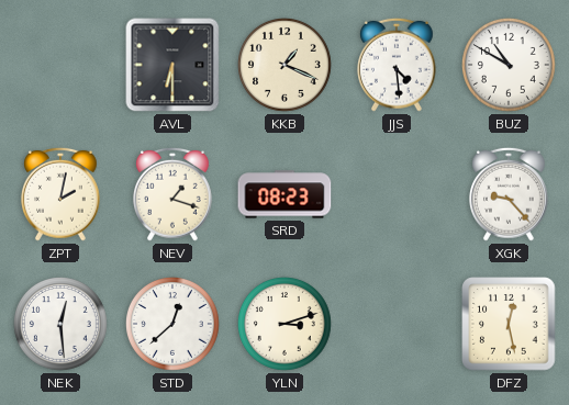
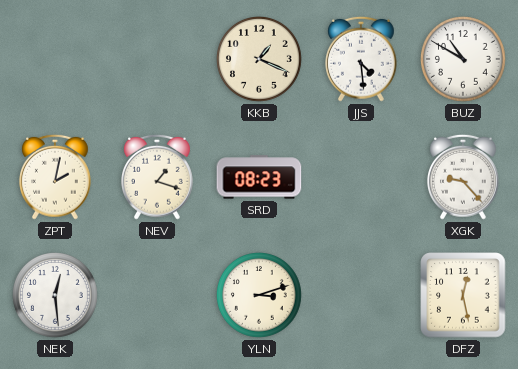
AVL: 6:30 -> none (172, 65)
STD: 12:38 -> none (174, 325)
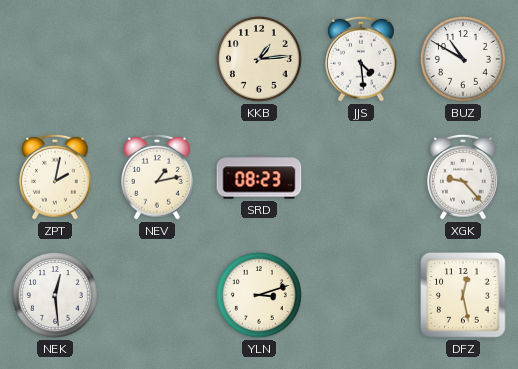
KKB: 1:19 -> 1:14 (260, 60)
NEV: 1:18 -> 1:13 (158, 177)
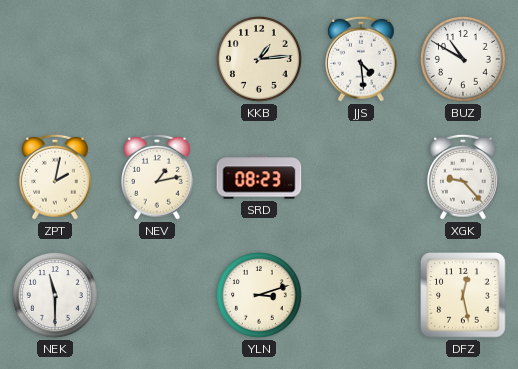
NEK: 12:29 -> 11:30 (56, 296)
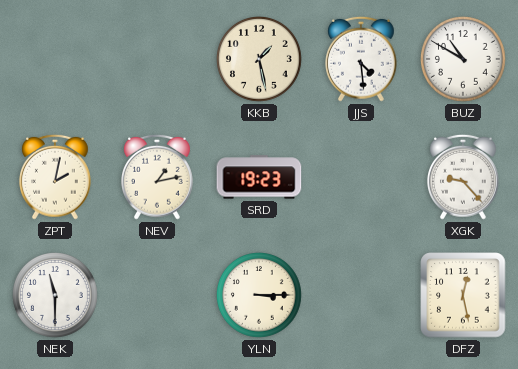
KKB: 1:14 -> 1:28 (260, 60)
SRD: 08:23 -> 19:23 (259, 177)
YLN: 3:12 -> 3:15 (260, 296)
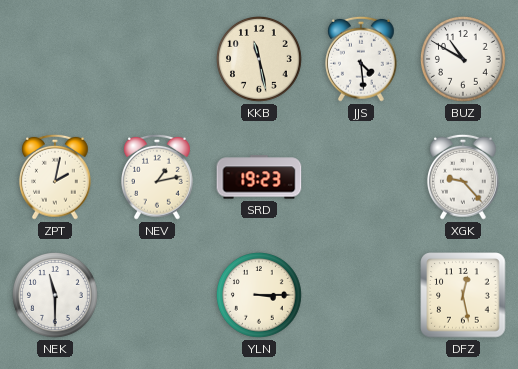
KKB: 1:28 -> 11:28 (260, 60)
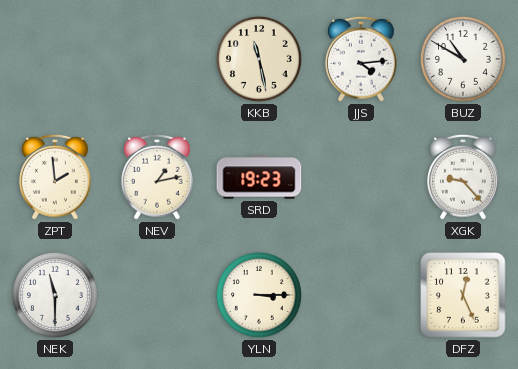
JJS: 4:29 -> 4:14 (362, 59)
ZPT: 2:02 -> 1:59 (56, 177)
DFZ: 12:28 -> 12:26 (463, 295)
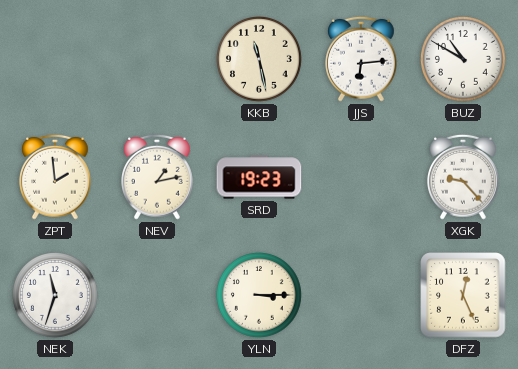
JJS: 4:14 -> 6:14 (362, 59)
NEK: 11:30 -> 11:33 (56, 296)
